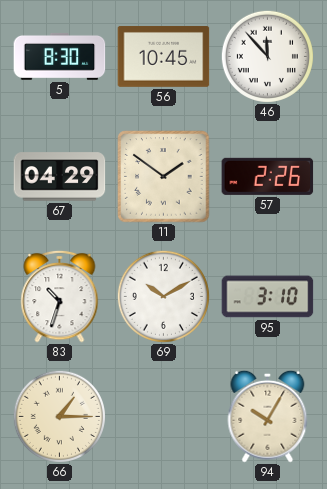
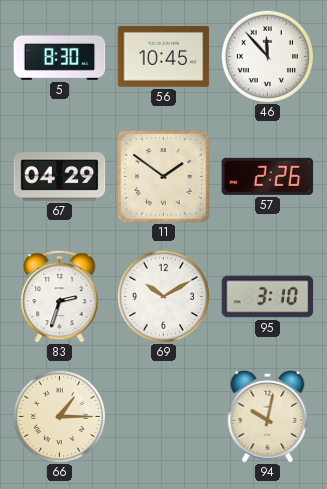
83: 10:33 -> 2:33 (60, 296)
94: 10:05 -> 10:02 (268, 416)
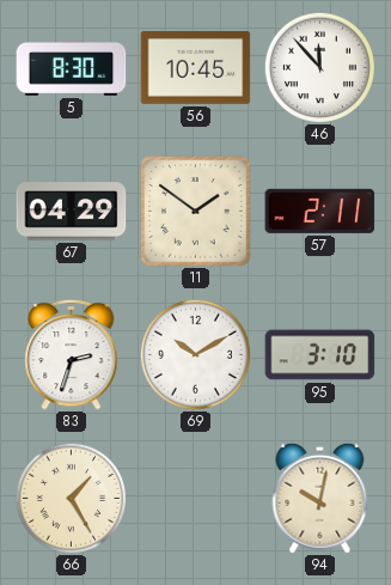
57: 2:26 -> 2:11 (320, 211)
66: 1:15 -> 1:25 (71, 498)
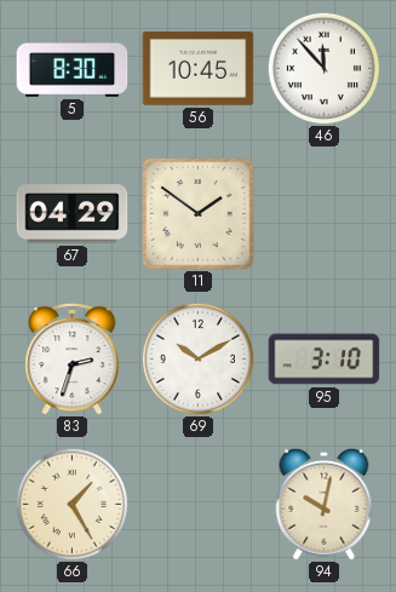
57: 2:11 -> none (320, 211)
